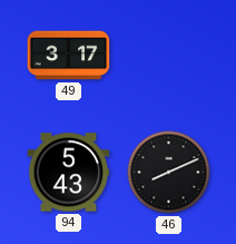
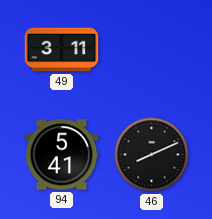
49: 3:17 -> 3:11 (62, 50)
94: 5:43 -> 5:41 (62, 155)
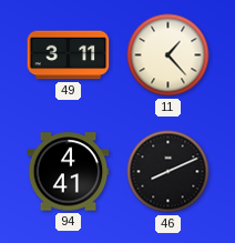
11: none -> 1:23 (168, 55)
94: 5:41 -> 4:41 (69, 172)
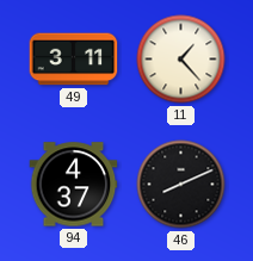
94: 4:41 -> 4:37 (74, 185)
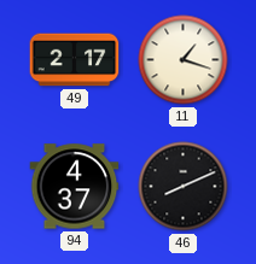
49: 3:11 -> 2:17 (75, 60)
11: 1:23 -> 1:18 (184, 60)
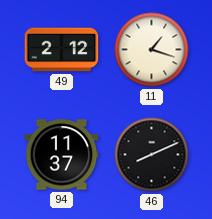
49: 2:17 -> 2:12 (62, 50)
94: 4:37 -> 11:37 (62, 155)
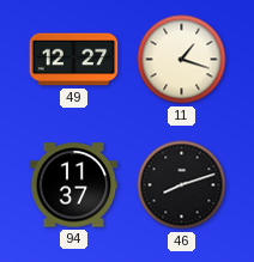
49: 2:12 -> 12:27 (74, 60)
46: 8:11 -> 8:12 (182, 185)
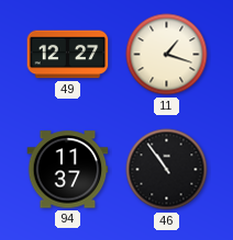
46: 8:12 -> 10:54 (167, 170)
